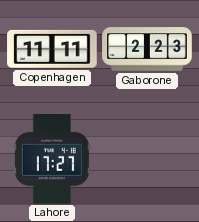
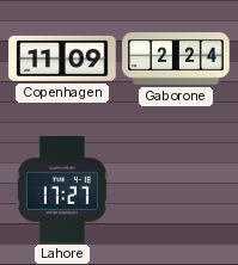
Copenhagen: 11:11 -> 11:09 (62, 58)
Gaborone: 2:23 -> 2:24 (176, 58)
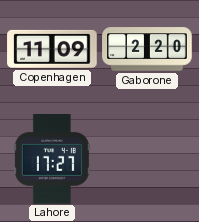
Gaborone: 2:24 -> 2:20 (147, 49)
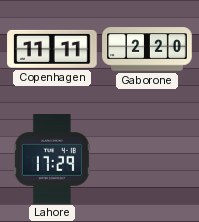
Copenhagen: 11:09 -> 11:11 (52, 49)
Lahore: 17:27 -> 17:29 (52, 160)
